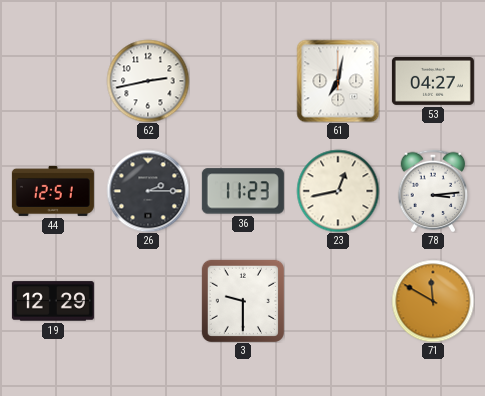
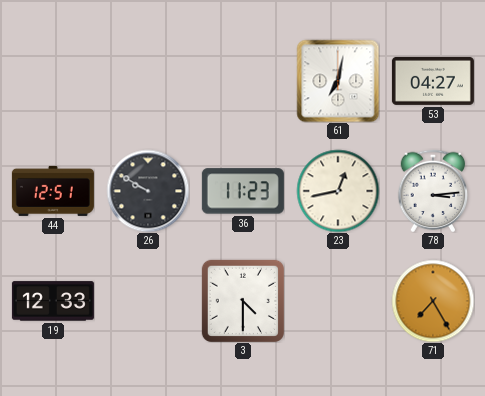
62: 2:43 -> none (148, 81)
26: 2:15 -> 9:50 (148, 191)
19: 12:29 -> 12:33 (53, 301)
3: 9:30 -> 4:30 (242, 300)
71: 11:50 -> 7:25 (433, 301)
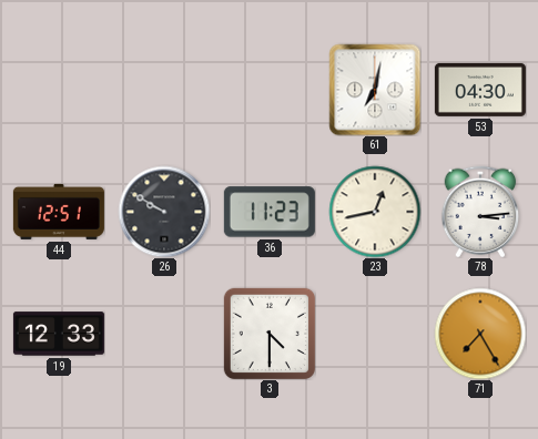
53: 04:27 -> 04:30 (480, 90)
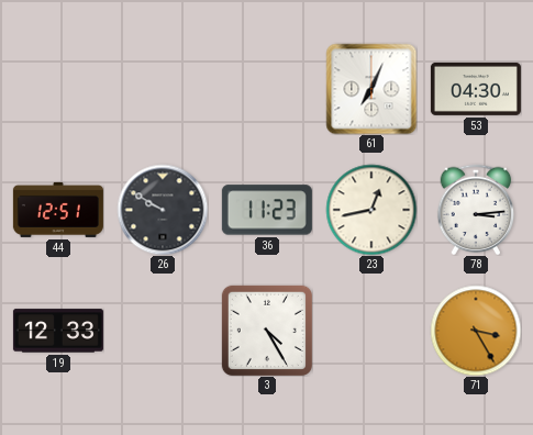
61: 7:02 -> 7:04 (371, 89)
3: 4:30 -> 4:25 (266, 330)
71: 7:25 -> 3:25 (476, 331)
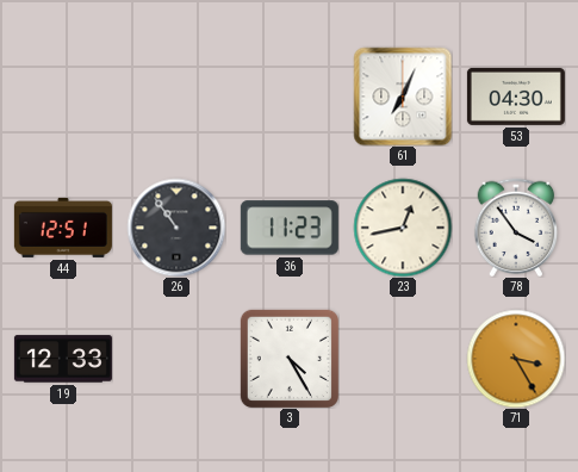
26: 9:50 -> 10:54 (176, 228)
78: 3:14 -> 3:54 (516, 228)
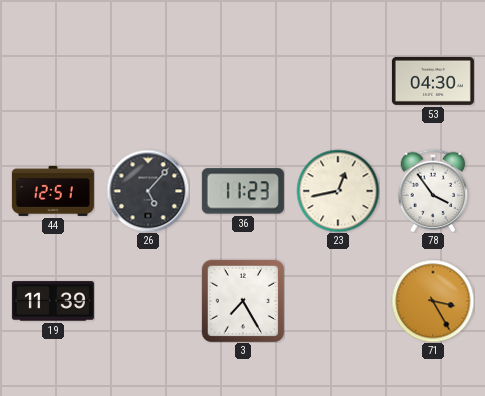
61: 7:04 -> none (403, 97)
26: 10:54 -> 5:07 (148, 191)
19: 12:33 -> 11:39 (53, 301)
3: 4:25 -> 7:25 (242, 300)
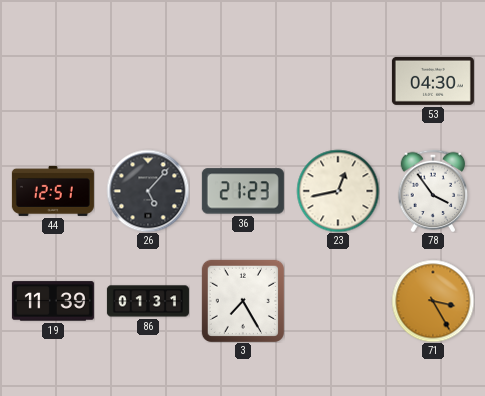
36: 11:23 -> 21:23 (243, 191)
86: none -> 01:31 (148, 301)
